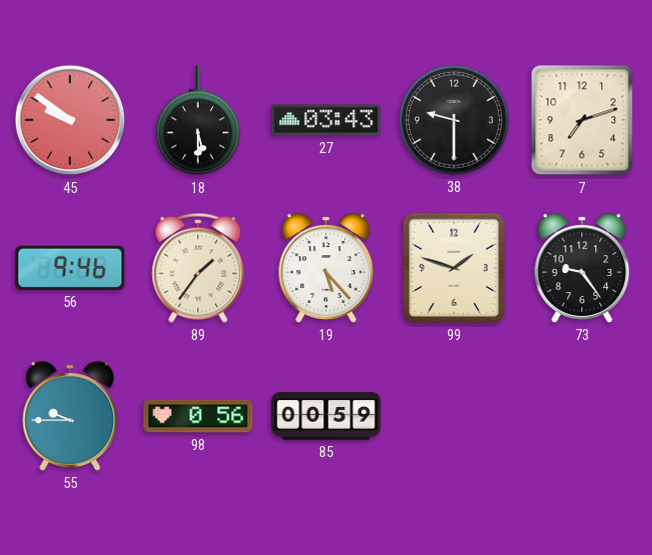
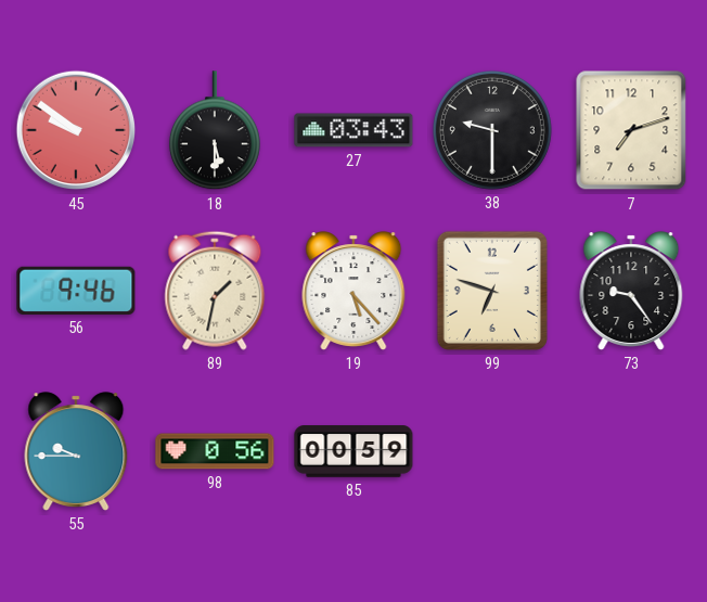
89: 1:36 -> 1:32 (215, 291)
99: 1:48 -> 6:48 (492, 291)
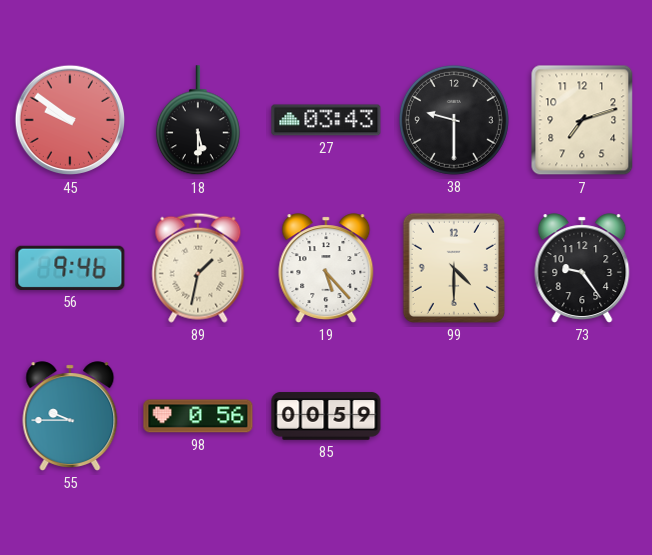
99: 6:48 -> 4:30 (454, 268)
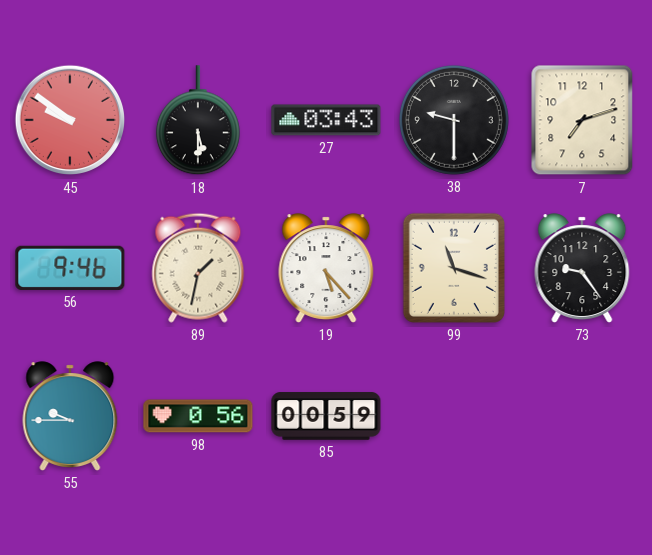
99: 4:30 -> 11:18 (454, 268)
